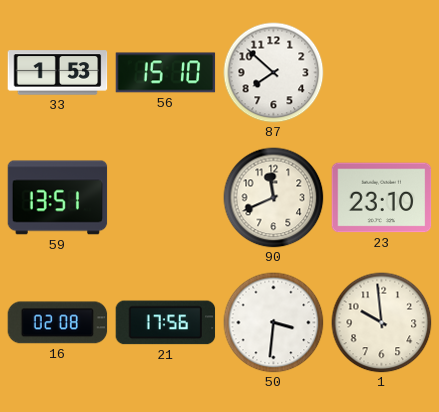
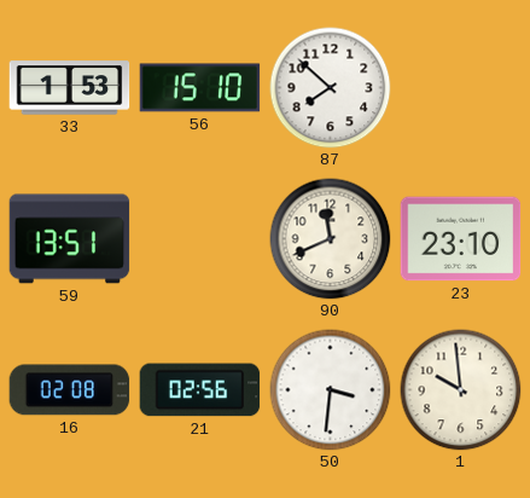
21: 17:56 -> 02:56 (200, 390)
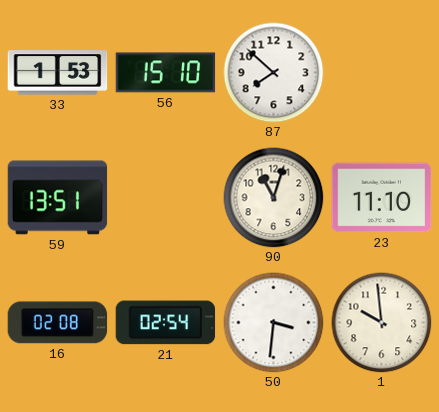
90: 11:41 -> 11:03 (274, 198)
23: 23:10 -> 11:10 (382, 198)
21: 02:56 -> 02:54 (166, 323)
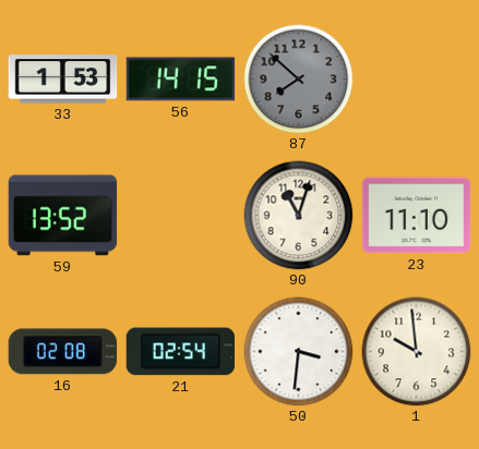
56: 15:10 -> 14:15 (181, 80)
87 dial: white -> grey (299, 80)
59: 13:51 -> 13:52 (63, 216)
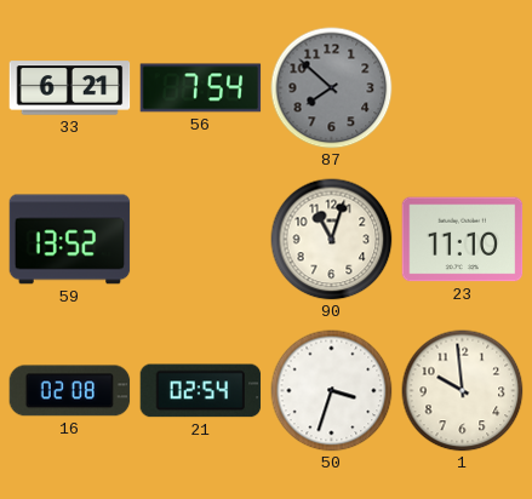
33: 1:53 -> 6:21 (70, 88)
56: 14:15 -> 7:54 (201, 88)
50: 3:31 -> 3:33 (332, 391)
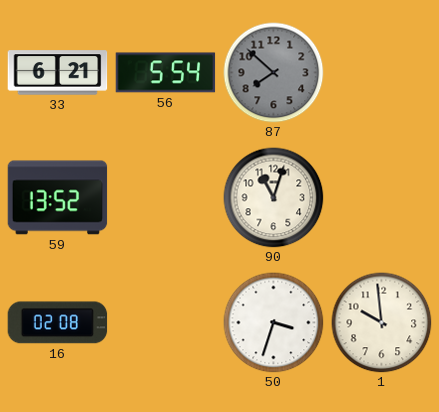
56: 7:54 -> 5:54 (166, 73)
23: 11:10 -> none (463, 240)
21: 02:54 -> none (201, 391)
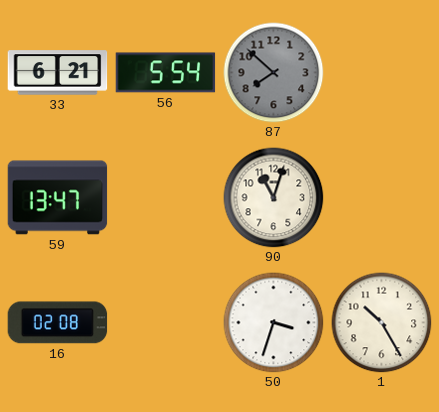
59: 13:52 -> 13:47 (58, 198)
1: 9:59 -> 10:25 (382, 323)
